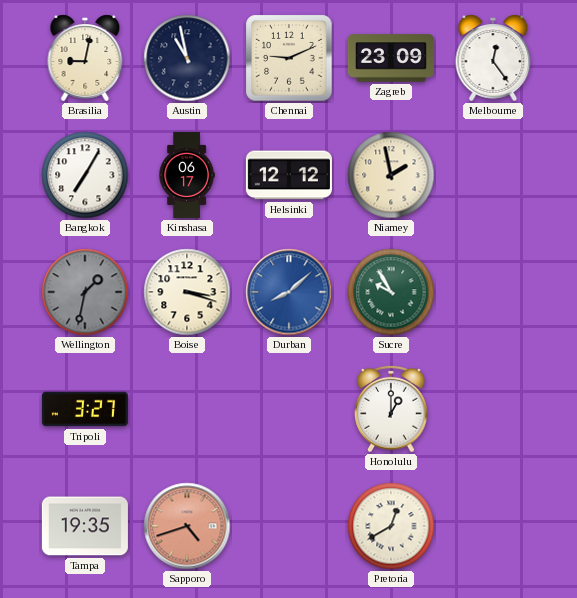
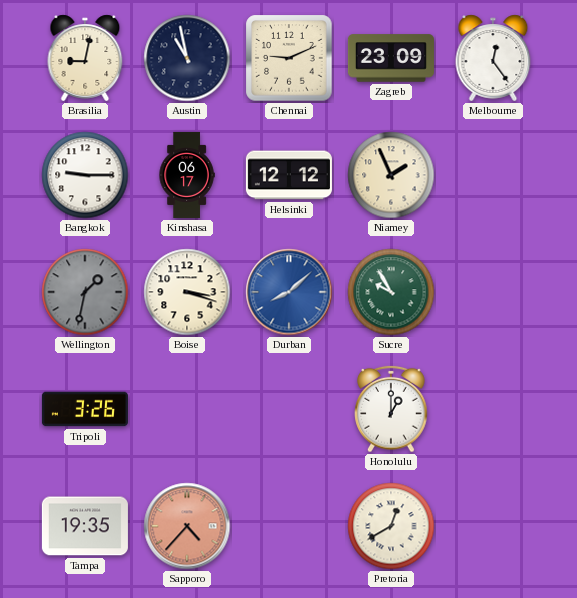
Bangkok: 7:05 -> 9:15 (85, 175)
Niamey: 1:58 -> 1:56 (391, 175)
Tripoli: 3:27 -> 3:26 (85, 409)
Sapporo: 4:42 -> 4:37 (187, 526)
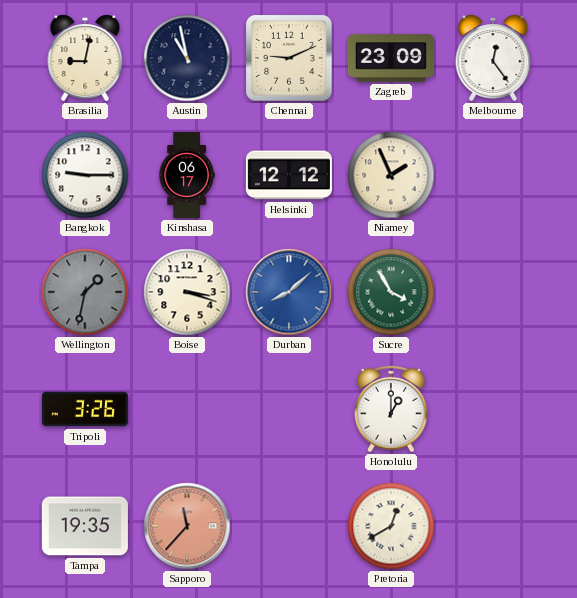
Sucre: 9:55 -> 3:55 (391, 292)
Sapporo: 4:37 -> 11:37 (187, 526)
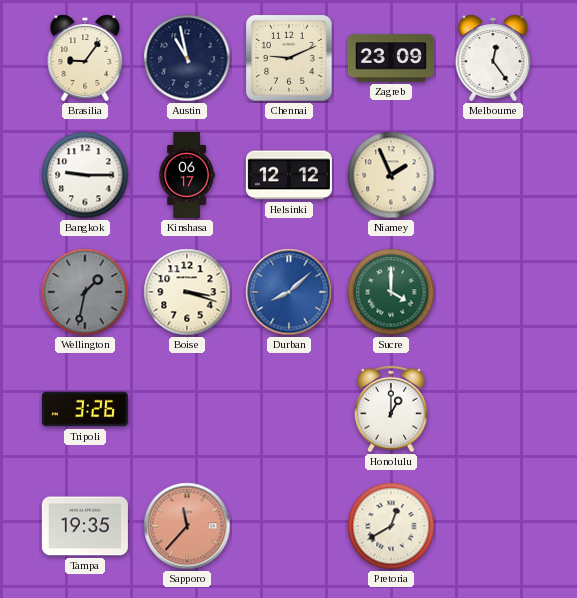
Brasilia: 9:02 -> 9:06 (85, 58)
Sucre: 3:55 -> 4:00 (391, 292)
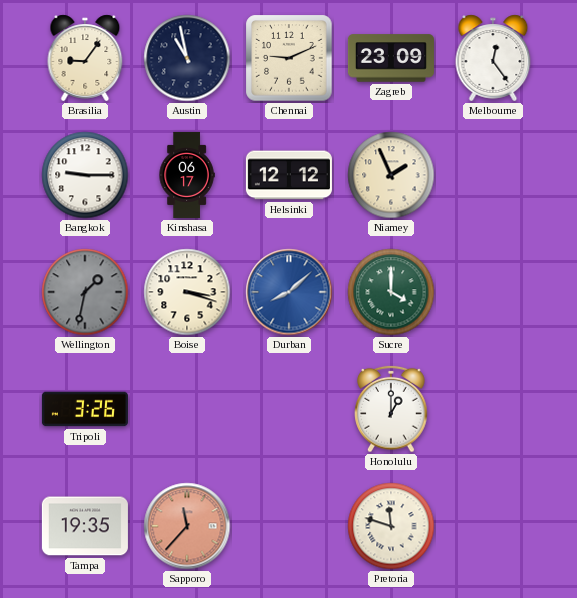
Pretoria: 12:40 -> 11:48 (391, 526)
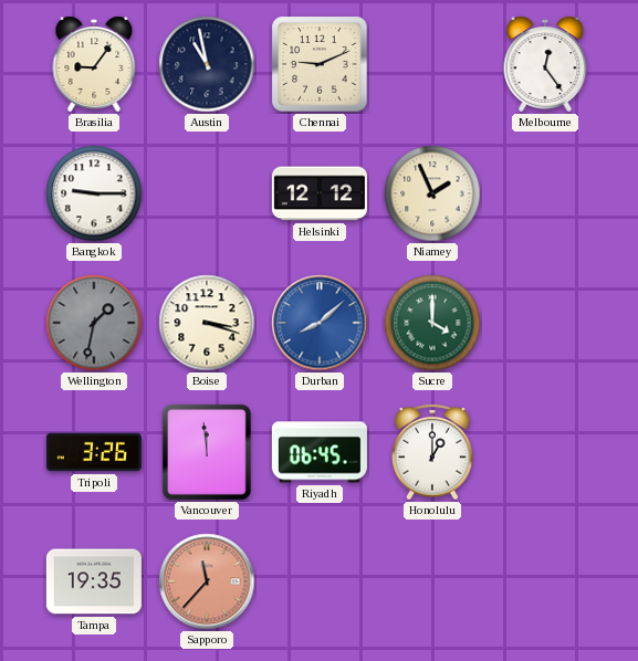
Zagreb: 23:09 -> none (391, 58)
Kinshasa: 06:17 -> none (187, 175)
Vancouver: none -> 11:59 (207, 452)
Riyadh: none -> 06:45 (320, 452)
Pretoria: 11:48 -> none (391, 526)
